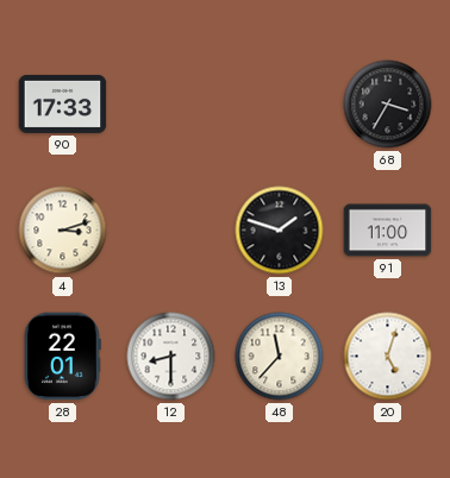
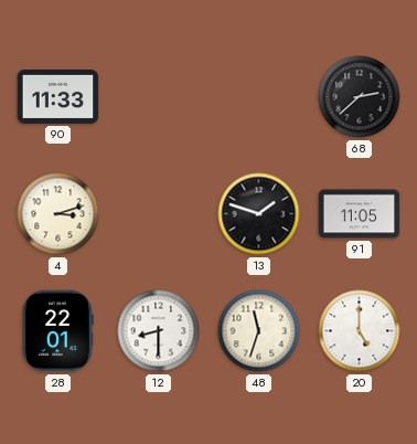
90: 17:33 -> 11:33 (58, 96)
68: 3:35 -> 2:38 (360, 97)
91: 11:00 -> 11:05 (360, 214)
48: 11:37 -> 11:33 (259, 331)
20: 5:03 -> 5:00 (360, 331)
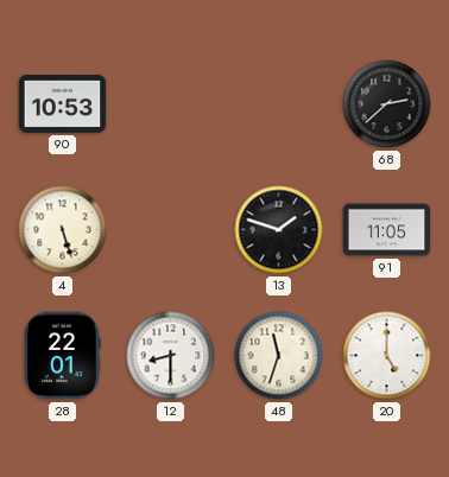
90: 11:33 -> 10:53 (63, 103)
4: 3:12 -> 5:27 (63, 230)
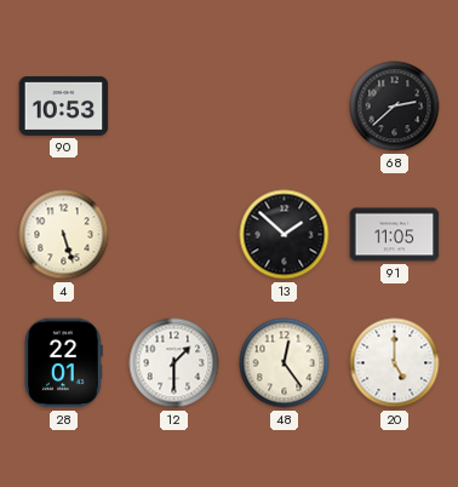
13: 1:48 -> 1:52 (285, 235)
12: 8:30 -> 1:30 (174, 363)
48: 11:33 -> 12:24 (285, 363)
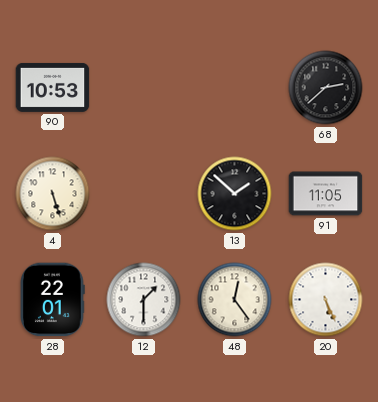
20: 5:00 -> 5:26 (326, 300)
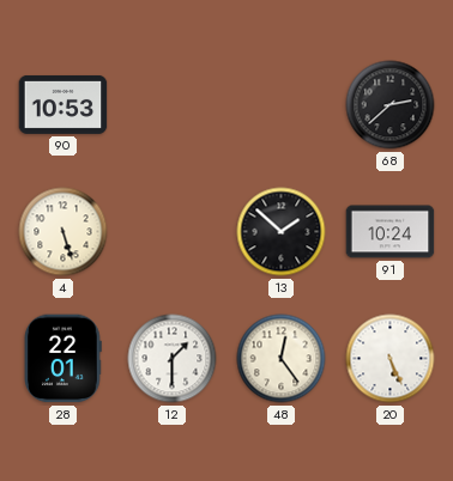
91: 11:05 -> 10:24 (391, 232)
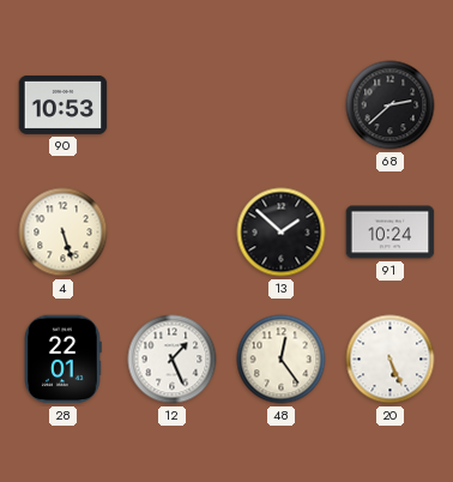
12: 1:30 -> 1:26 (173, 360)
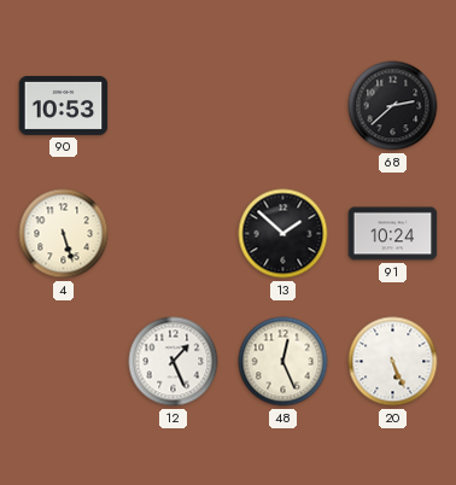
28: 22:01 -> none (64, 360)
48: 12:24 -> 12:26 (283, 362)
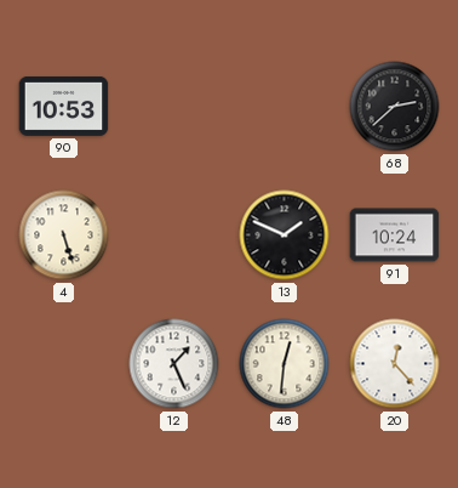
13: 1:52 -> 1:49 (285, 236)
48: 12:26 -> 12:31 (285, 364)
20: 5:26 -> 12:23 (395, 364)
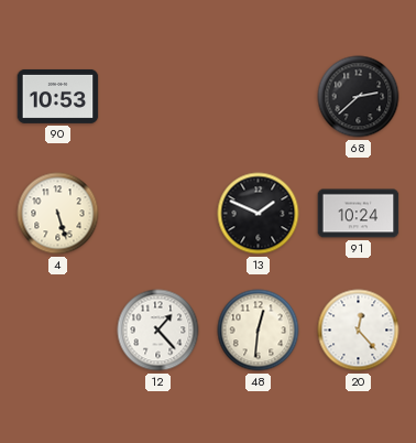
12: 1:26 -> 1:23 (158, 331)
